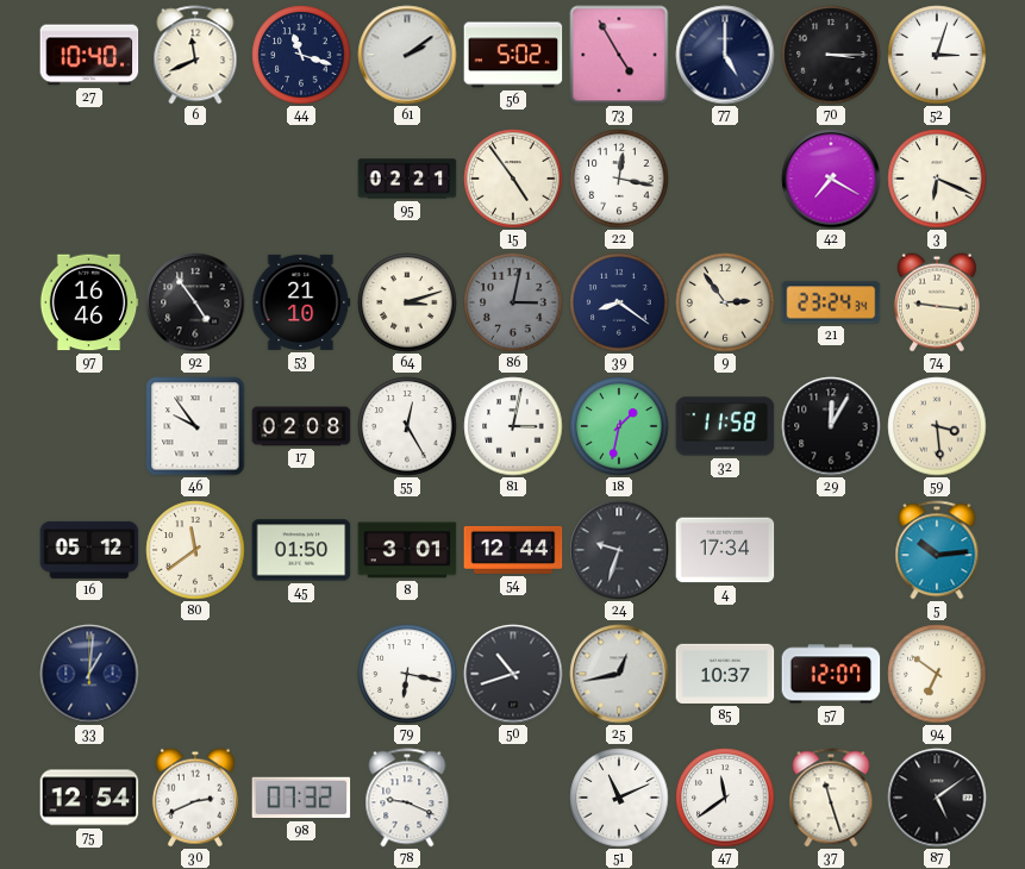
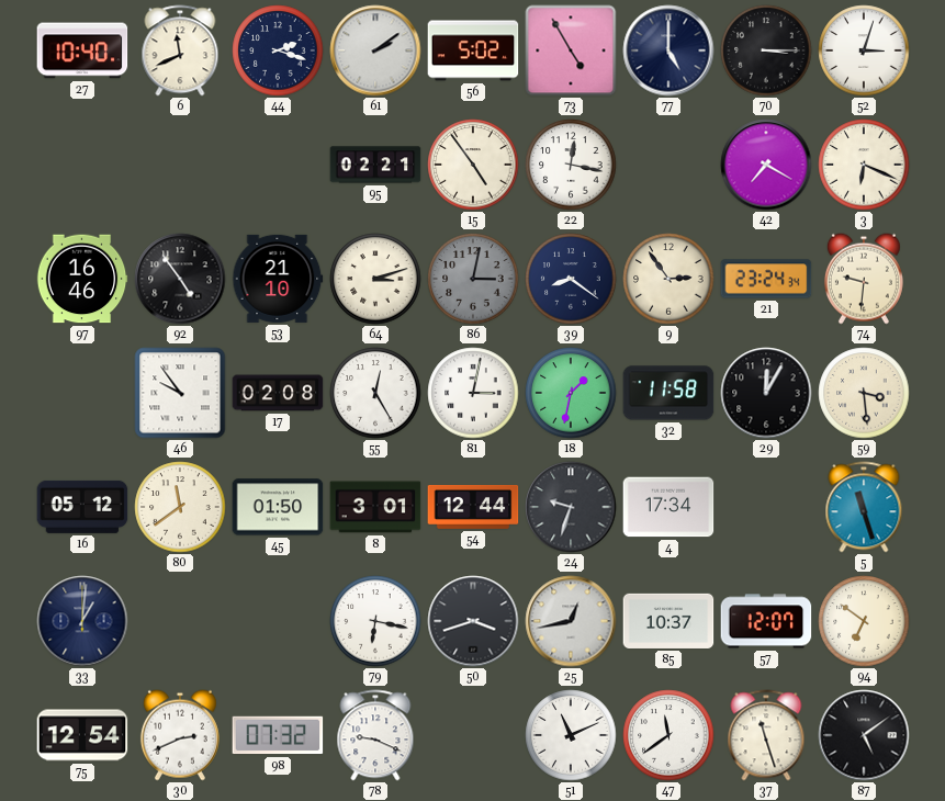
44: 11:18 -> 2:18 (278, 50)
74: 9:16 -> 9:31 (864, 279)
5: 10:14 -> 11:27 (864, 507)
50: 10:42 -> 3:42 (473, 621)
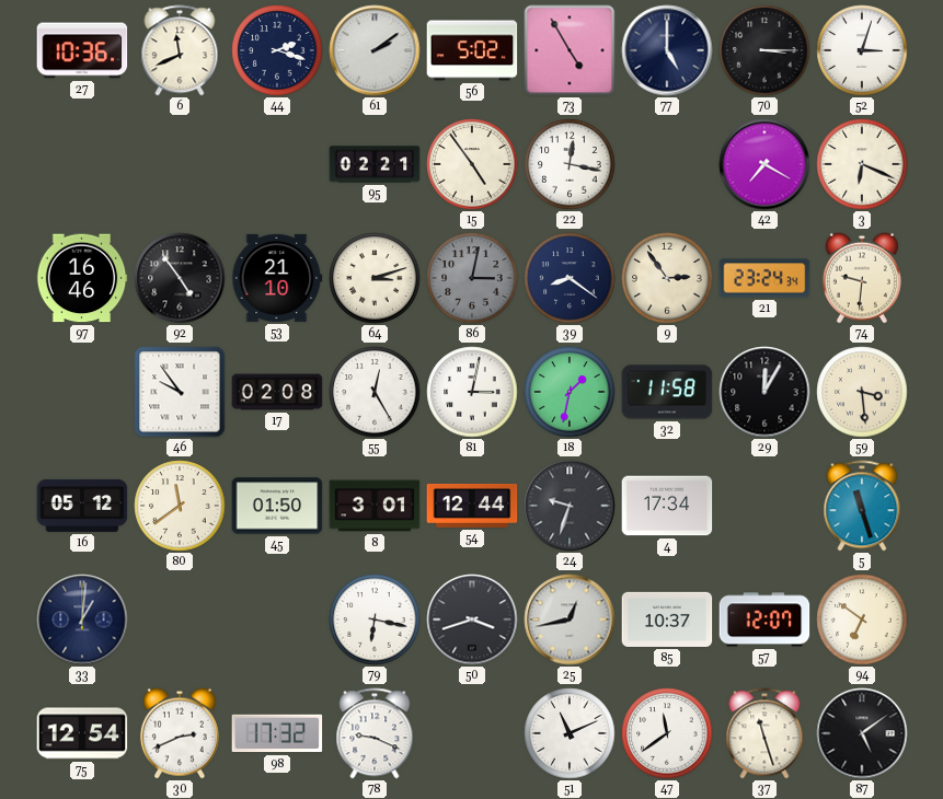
27: 10:40 -> 10:36 (82, 50)
98: 07:32 -> 17:32 (277, 733)
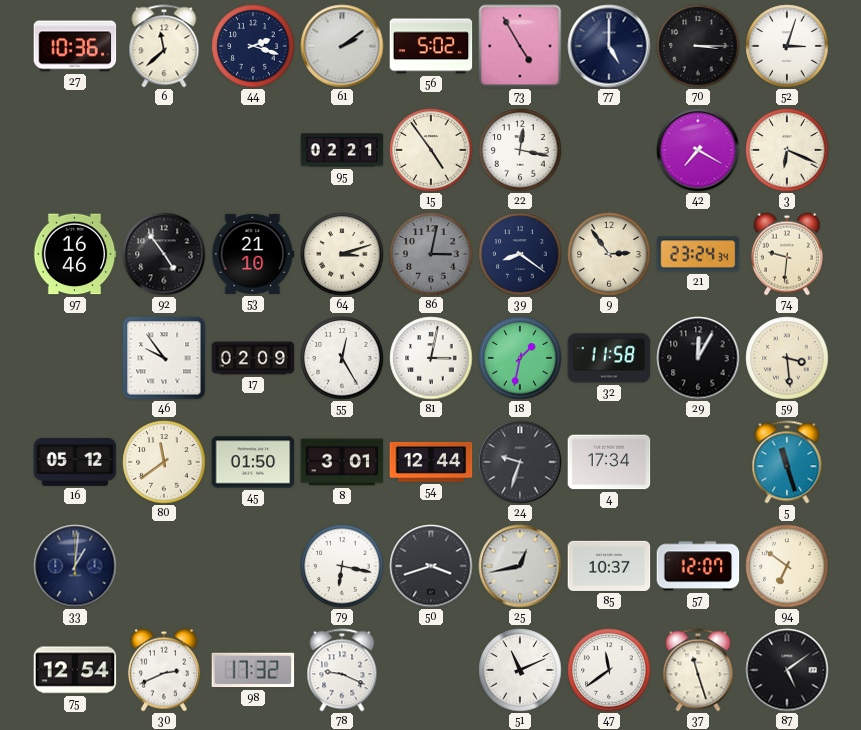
6: 11:41 -> 11:38 (164, 46)
17: 02:08 -> 02:09 (253, 358)
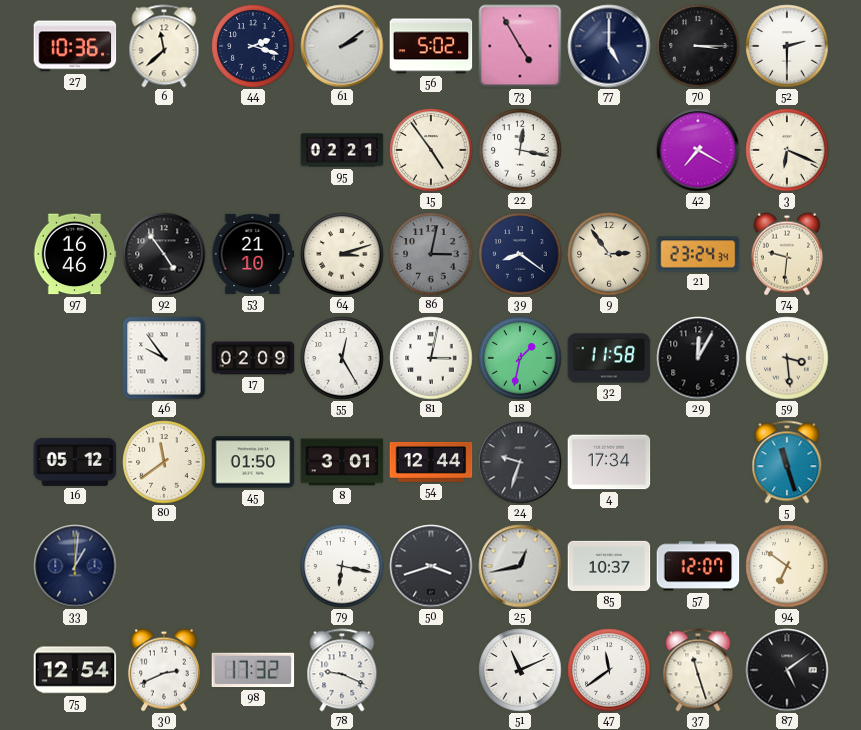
52: 3:03 -> 2:30 (787, 46)
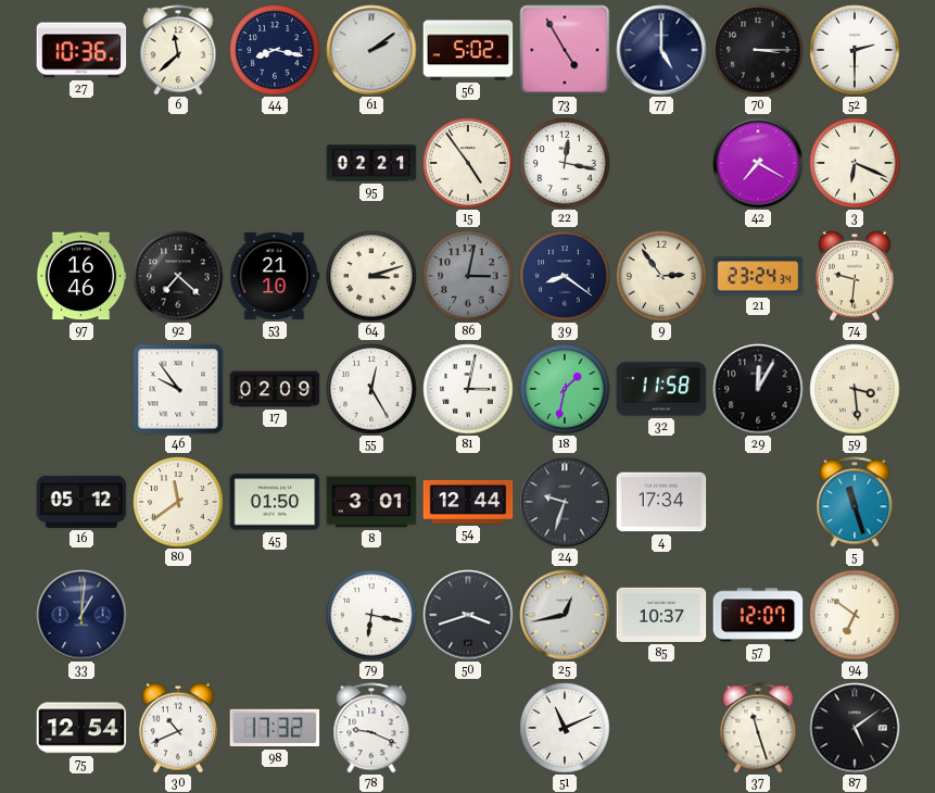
44: 2:18 -> 8:17 (275, 50)
92: 4:54 -> 7:22 (178, 276)
30: 2:41 -> 10:41 (178, 728)
47: 11:39 -> none (609, 670)
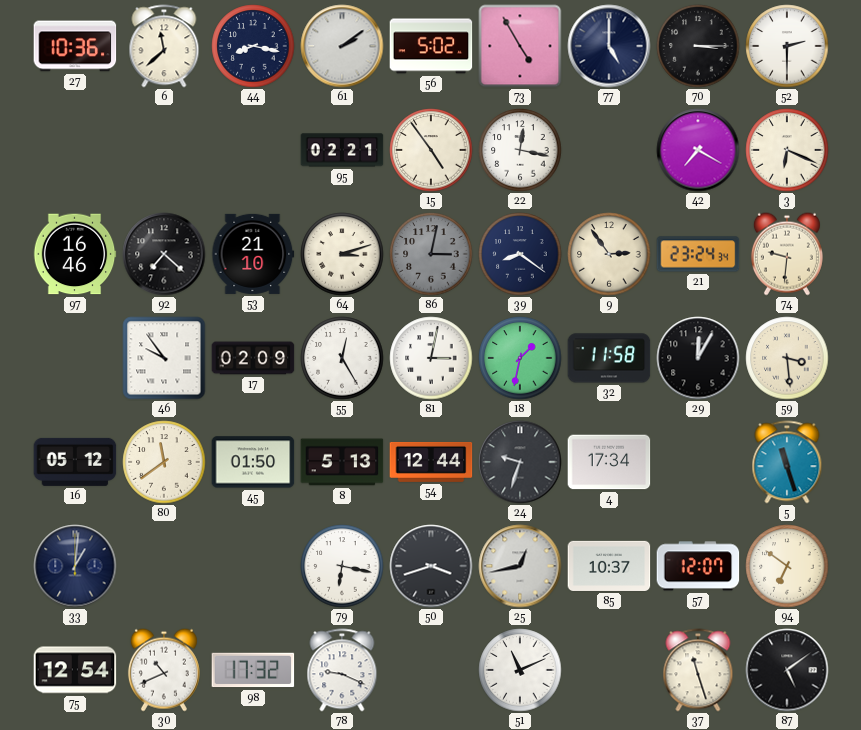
8: 3:01 -> 5:13 (342, 462)
